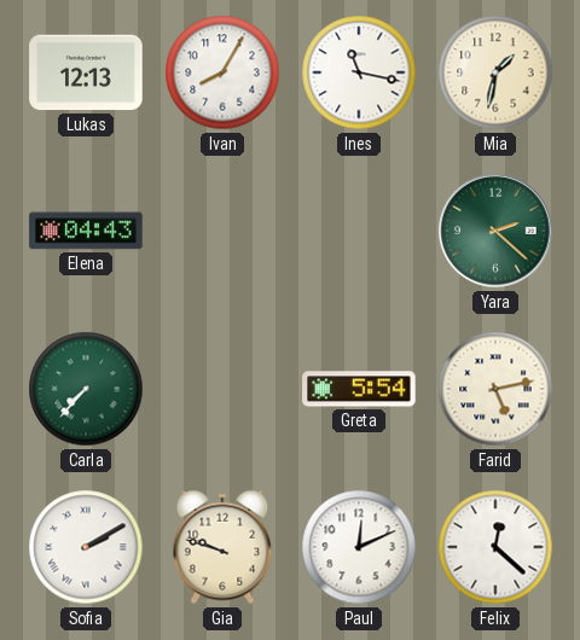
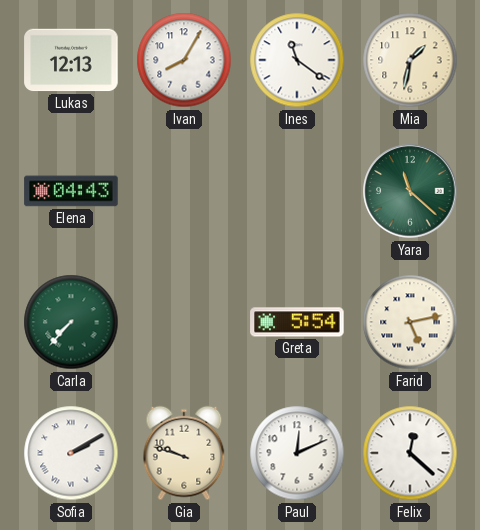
Ines: 11:17 -> 11:21 (297, 60)
Yara: 2:22 -> 11:22 (410, 191)
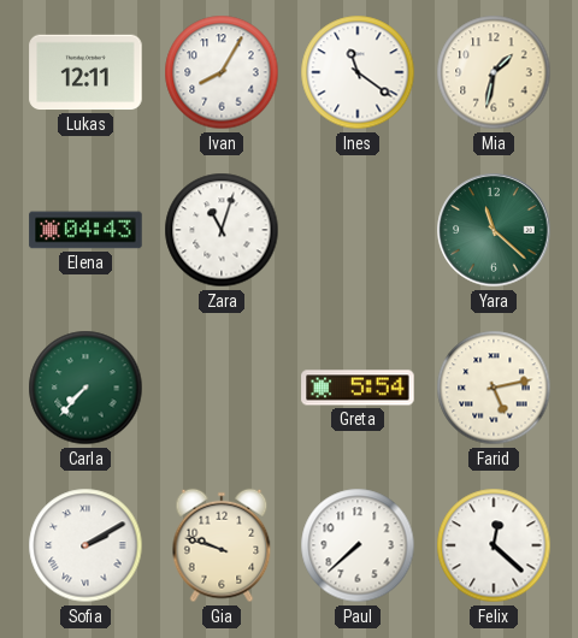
Lukas: 12:13 -> 12:11 (85, 72)
Zara: none -> 11:03 (222, 230)
Paul: 12:11 -> 7:38 (358, 545)
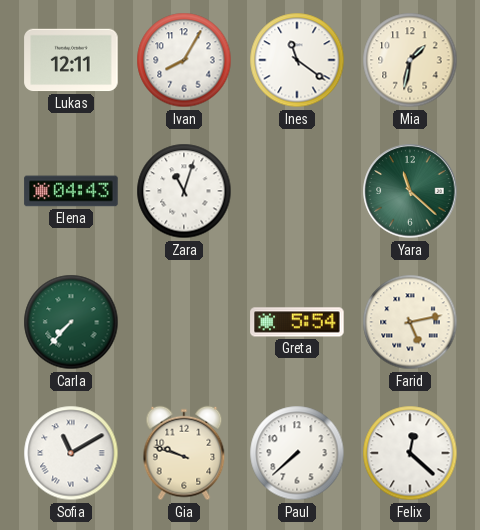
Sofia: 2:10 -> 11:10 (71, 453)
